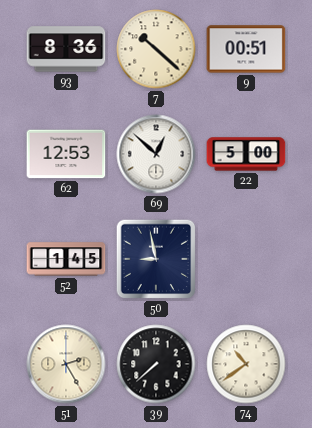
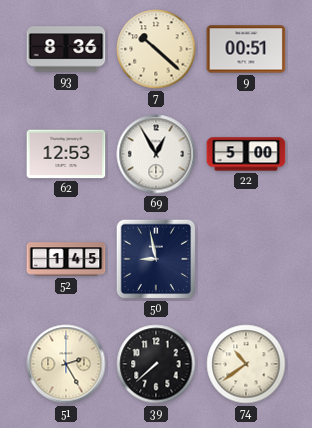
69: 12:52 -> 12:55 (156, 154)
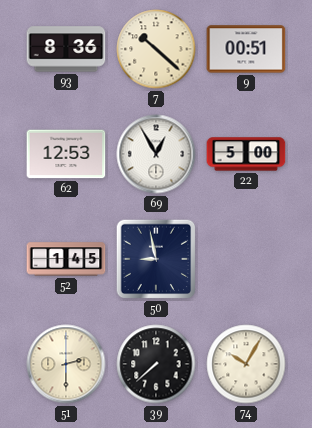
51: 2:25 -> 2:30 (66, 364)
74: 10:39 -> 10:05 (246, 364)
